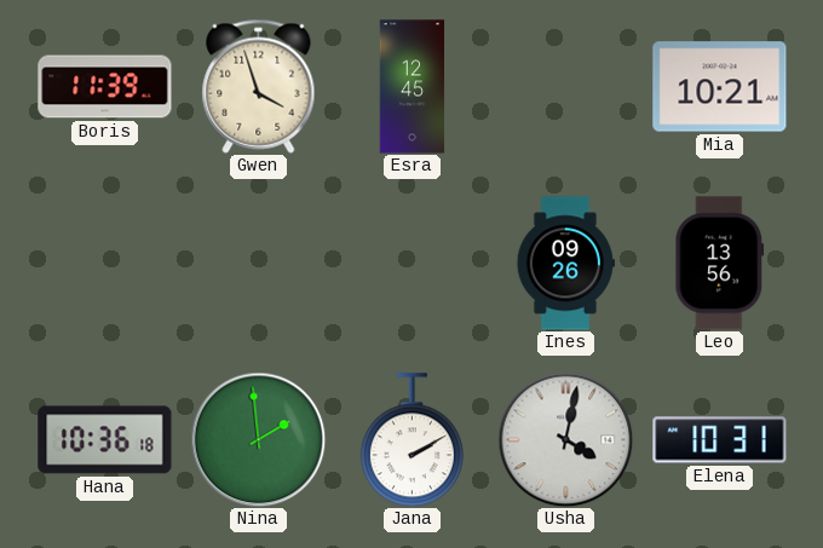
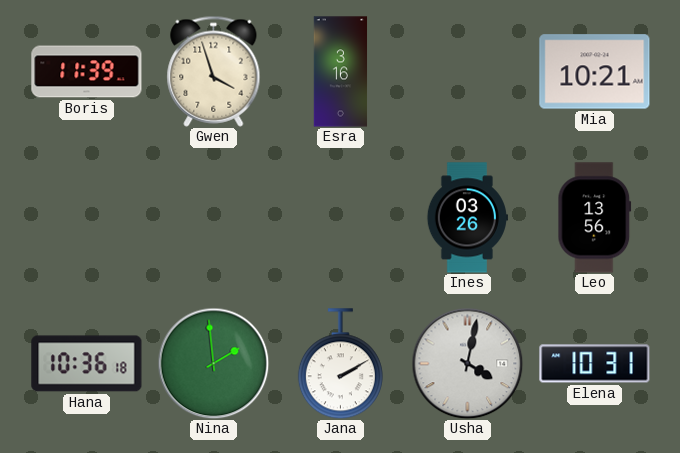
Esra: 12:45 -> 3:16 (341, 72)
Ines: 09:26 -> 03:26 (467, 218)
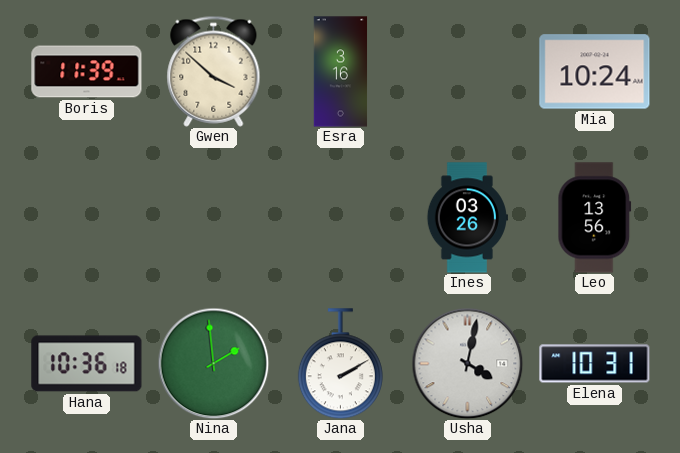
Gwen: 3:57 -> 3:52 (214, 71)
Mia: 10:21 -> 10:24 (595, 72)
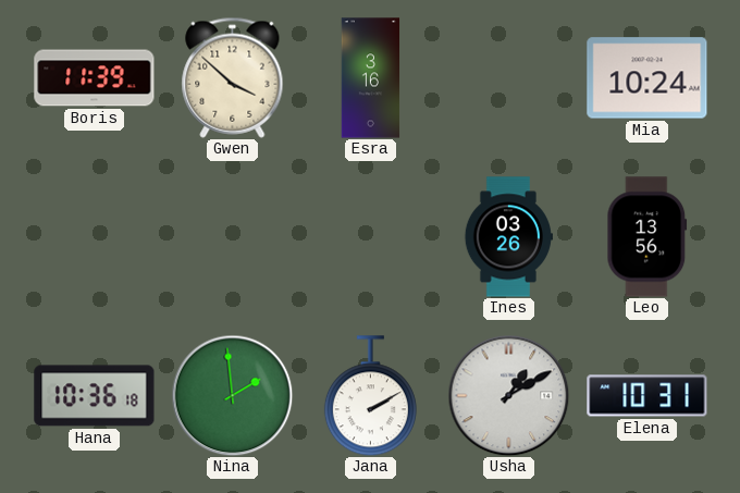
Usha: 4:02 -> 1:10 (508, 395)
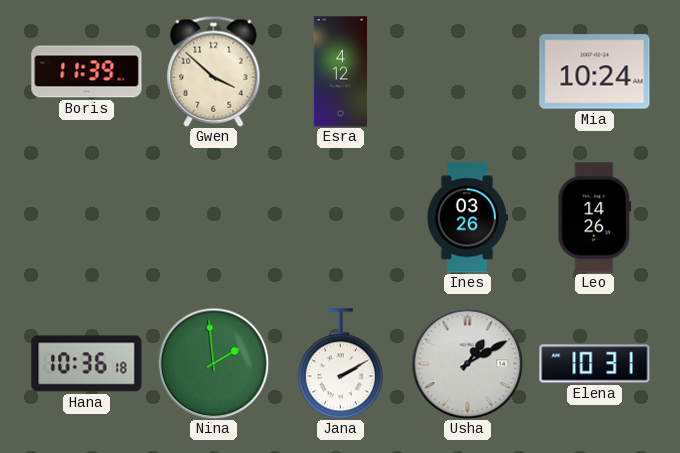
Esra: 3:16 -> 4:12 (341, 72)
Leo: 13:56 -> 14:26 (595, 218)
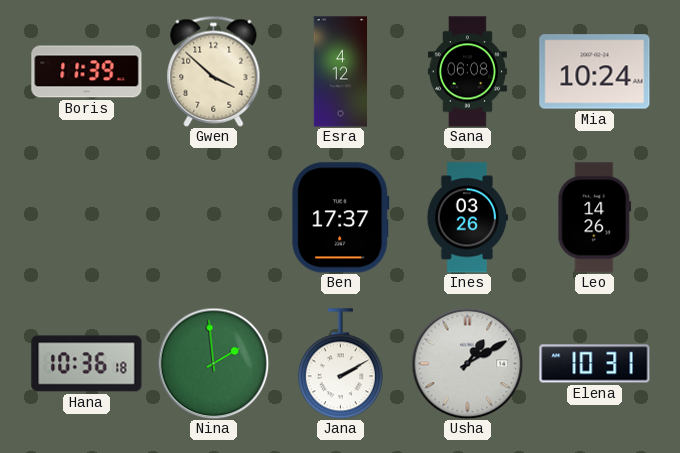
Sana: none -> 06:08 (467, 72)
Ben: none -> 17:37 (341, 218)
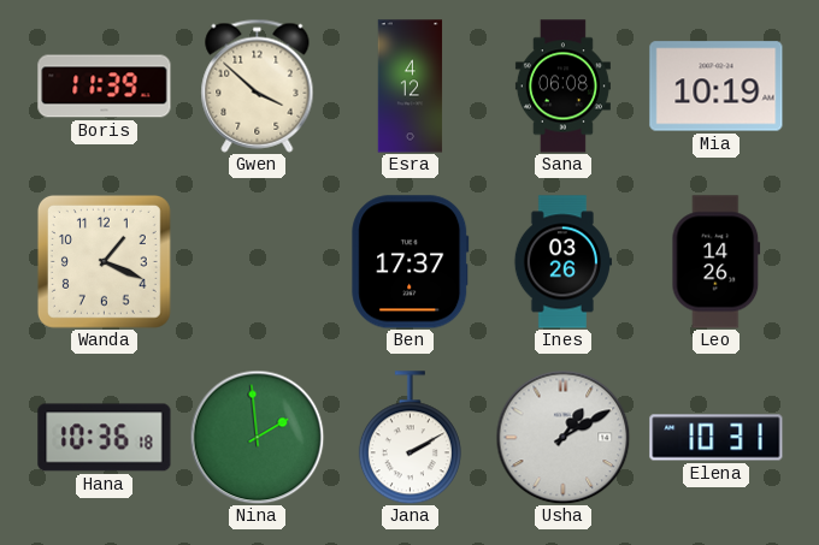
Mia: 10:24 -> 10:19 (717, 87)
Wanda: none -> 1:19 (104, 261)
